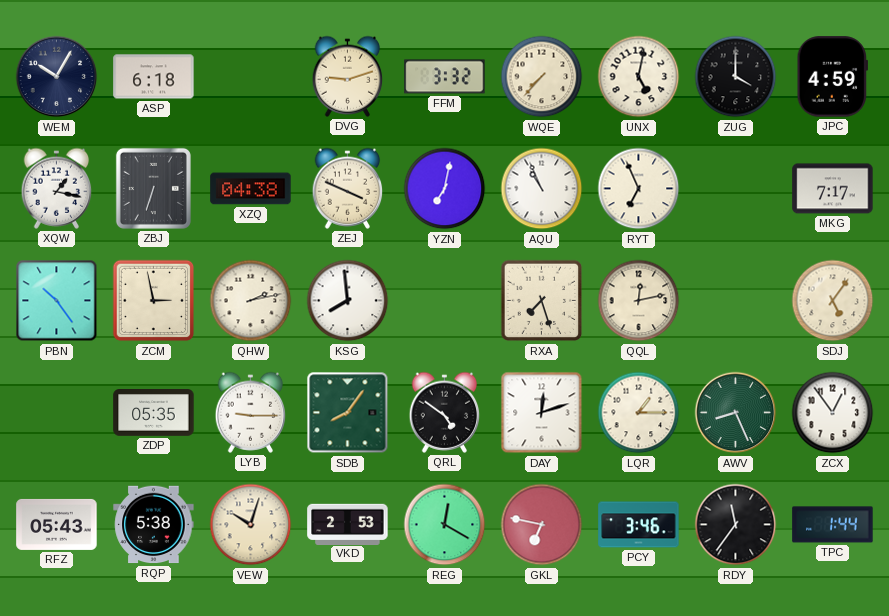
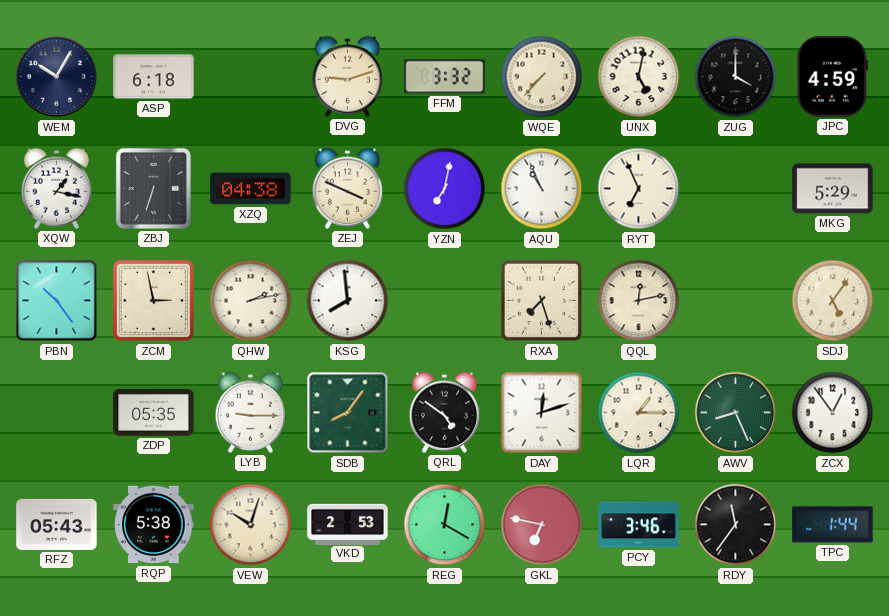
MKG: 7:17 -> 5:29 (833, 189)
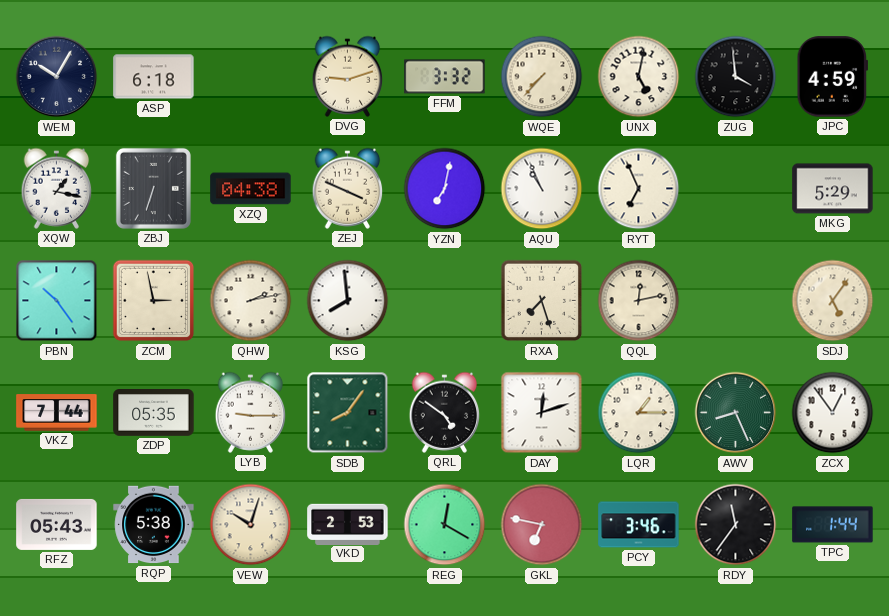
ZUG: 4:00 -> 3:59 (736, 77)
VKZ: none -> 7:44 (57, 413)
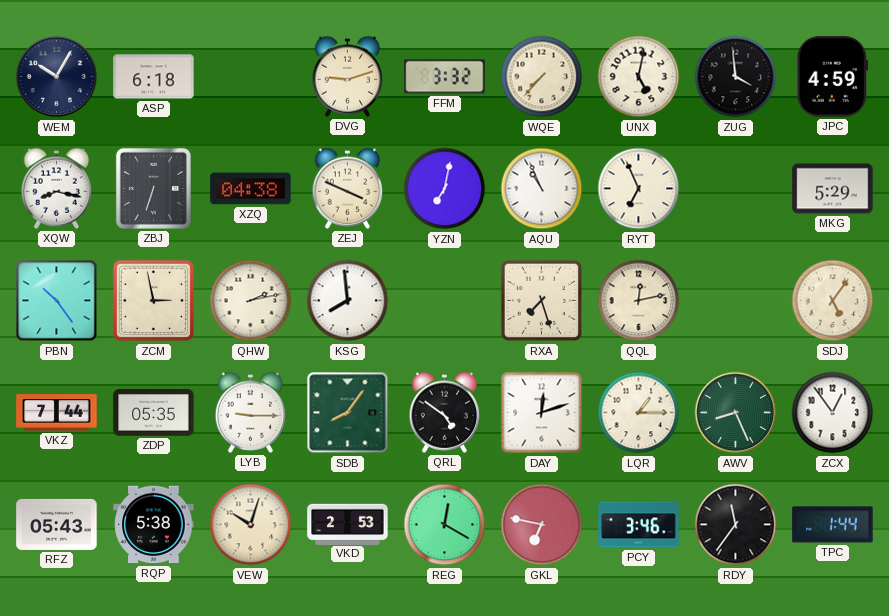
XQW: 1:17 -> 8:17 (57, 188)
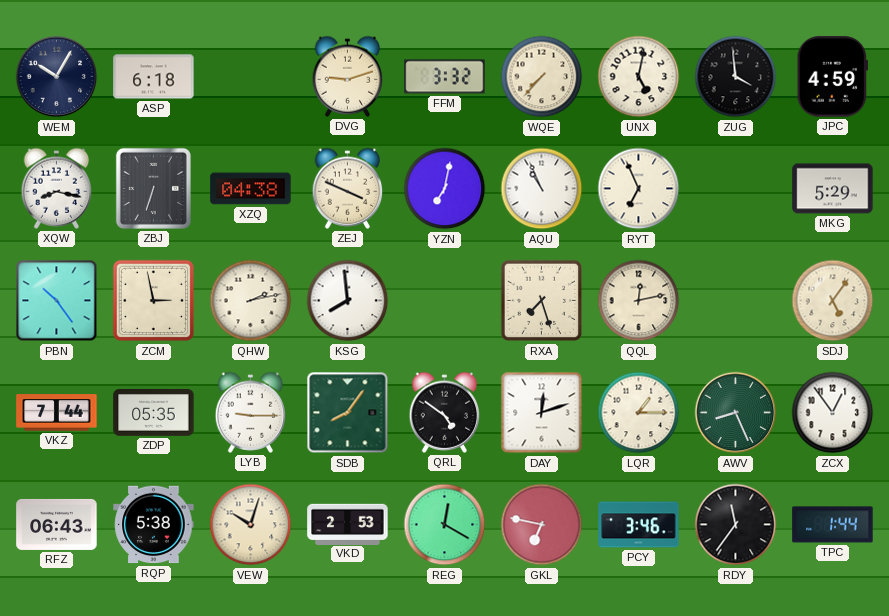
RFZ: 05:43 -> 06:43 (57, 524)
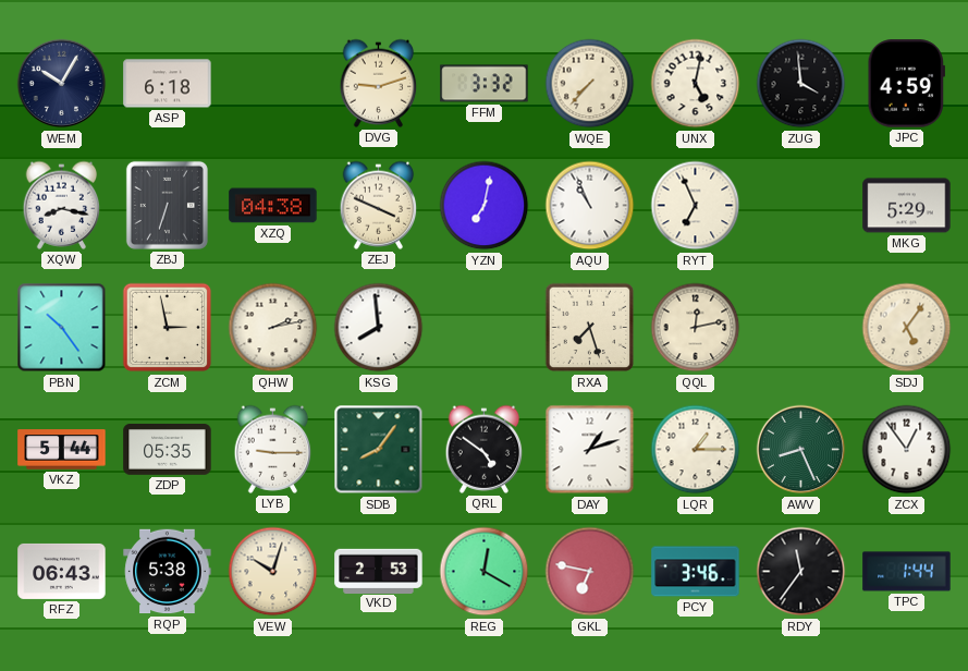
VKZ: 7:44 -> 5:44 (62, 450)
DAY: 12:12 -> 1:12 (590, 450)
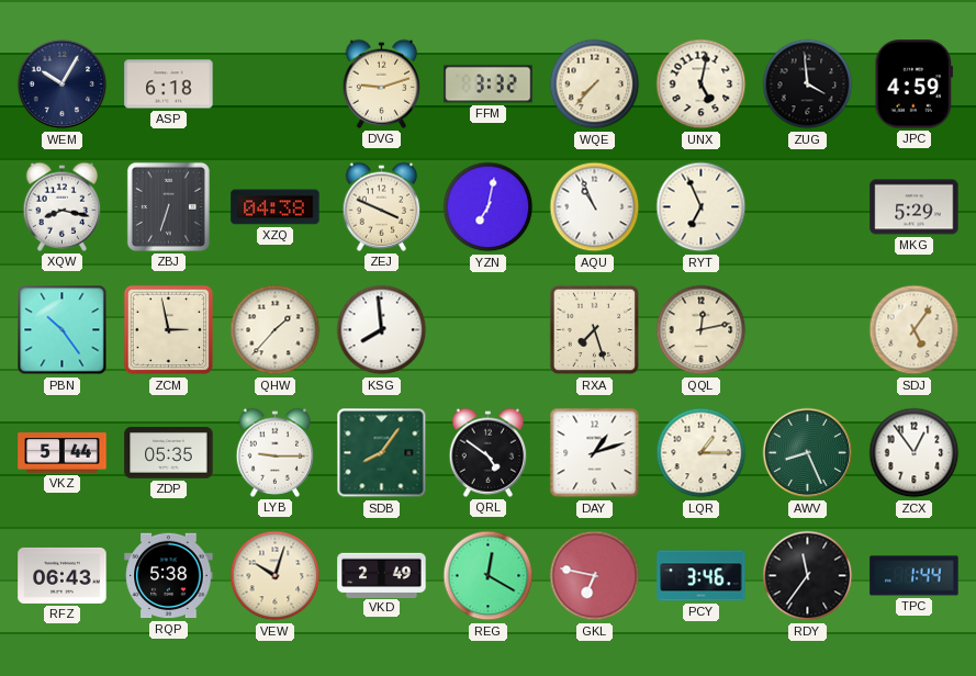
QHW: 2:13 -> 1:37 (276, 330)
VKD: 2:53 -> 2:49 (382, 575)
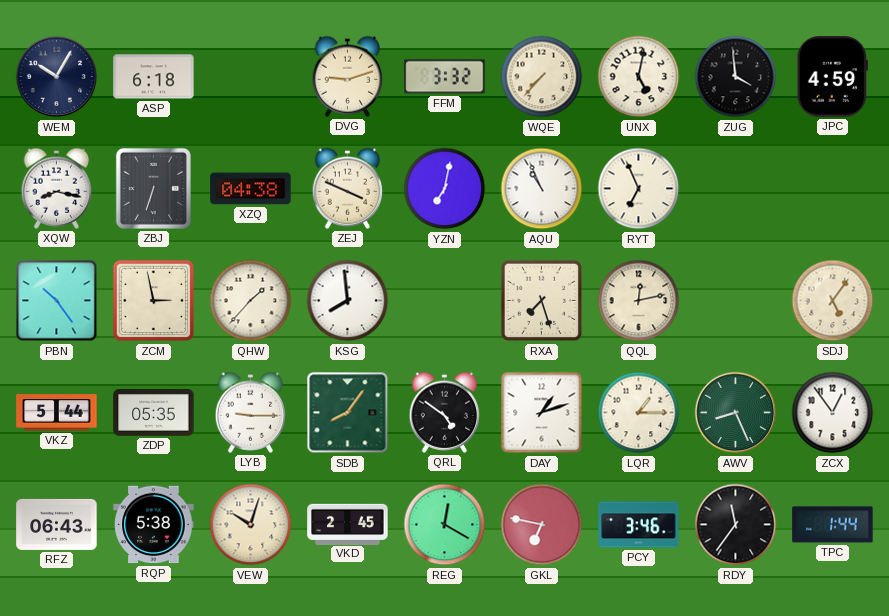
MKG: 5:29 -> none (915, 207)
VKD: 2:49 -> 2:45 (348, 524)
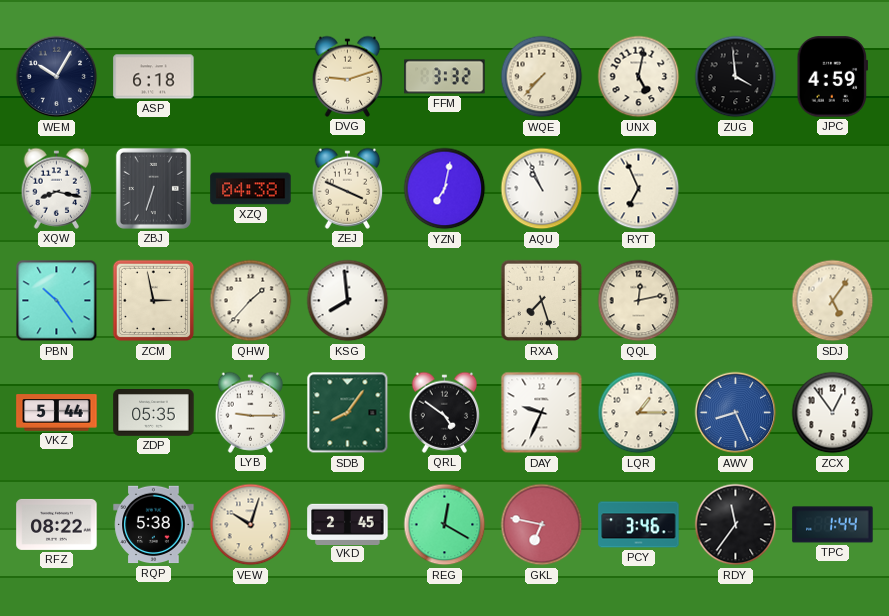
DAY: 1:12 -> 9:34 (542, 413)
AWV dial: green -> blue (736, 413)
RFZ: 06:43 -> 08:22 (57, 524)
